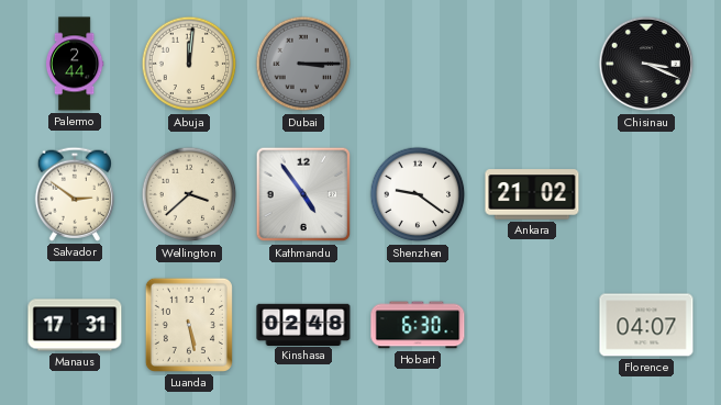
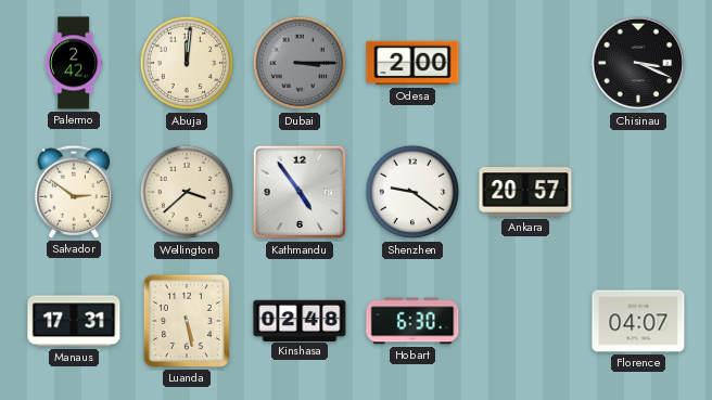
Palermo: 2:44 -> 2:42 (74, 63)
Odesa: none -> 2:00 (412, 63)
Ankara: 21:02 -> 20:57 (525, 192)
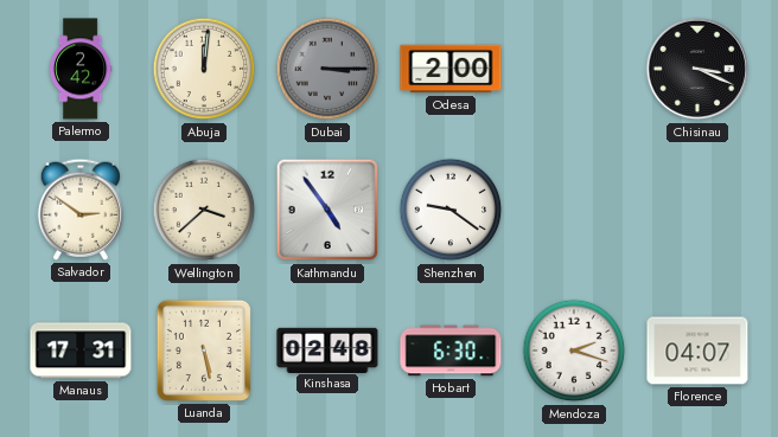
Ankara: 20:57 -> none (525, 192)
Mendoza: none -> 2:18 (574, 351)
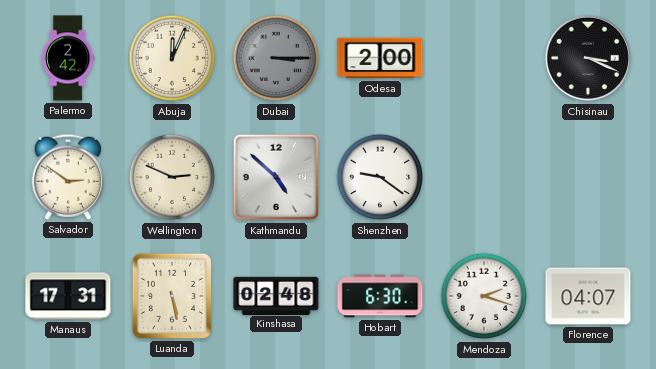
Abuja: 12:01 -> 12:04 (172, 58)
Wellington: 3:38 -> 2:49 (172, 177)
Kathmandu: 4:54 -> 4:52 (276, 177)
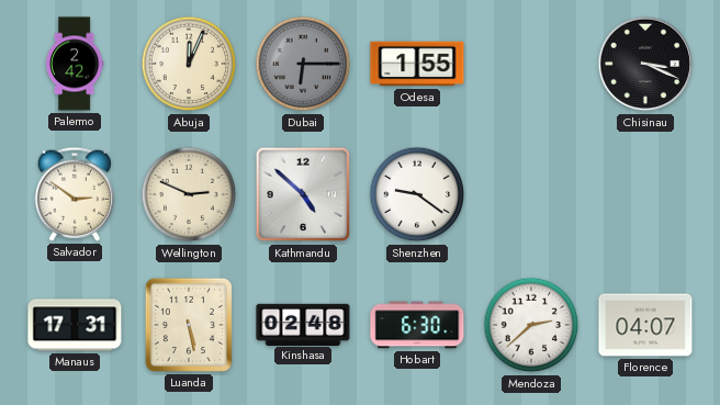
Dubai: 3:15 -> 6:15 (303, 64)
Odesa: 2:00 -> 1:55 (417, 64)
Mendoza: 2:18 -> 2:38 (531, 325)
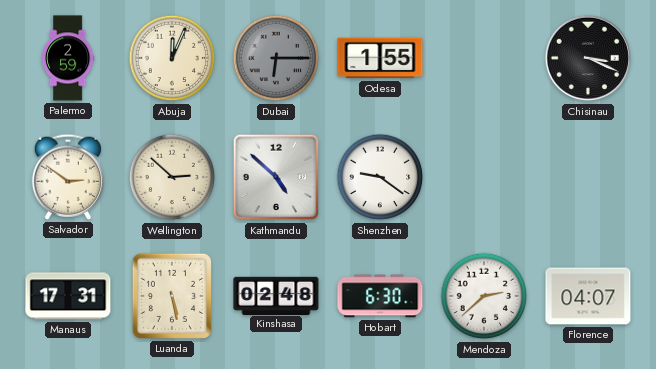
Palermo: 2:42 -> 2:59 (68, 58)
Wellington: 2:49 -> 2:52 (172, 177)
